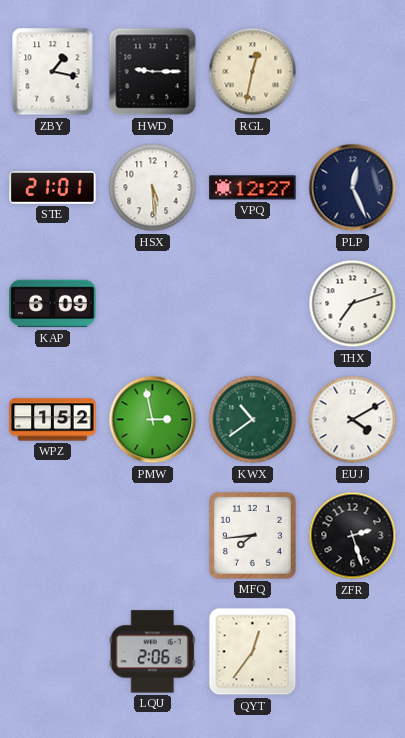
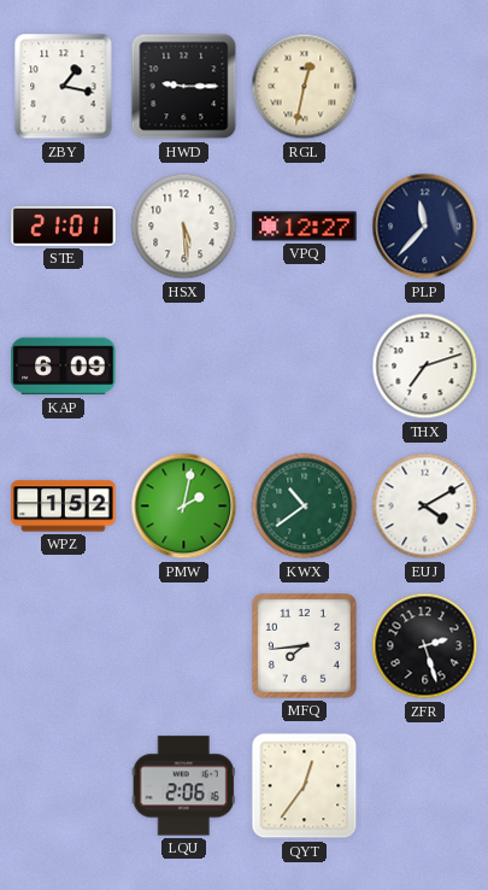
PLP: 12:26 -> 11:37 (425, 227)
PMW: 2:58 -> 2:02 (184, 507)
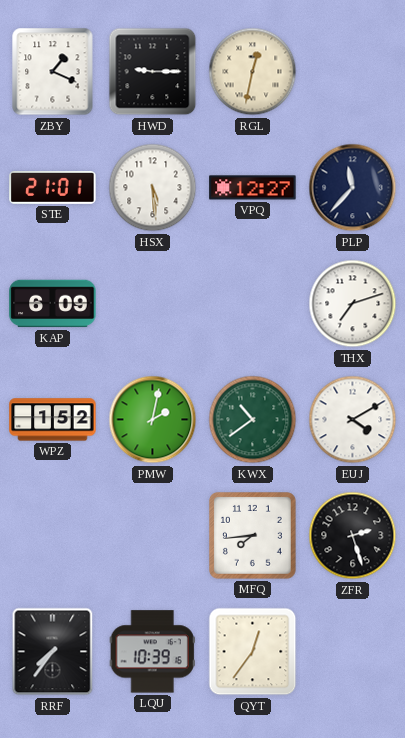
ZBY: 1:17 -> 1:19 (53, 72)
RRF: none -> 7:36 (53, 652)
LQU: 2:06 -> 10:39 (152, 652)
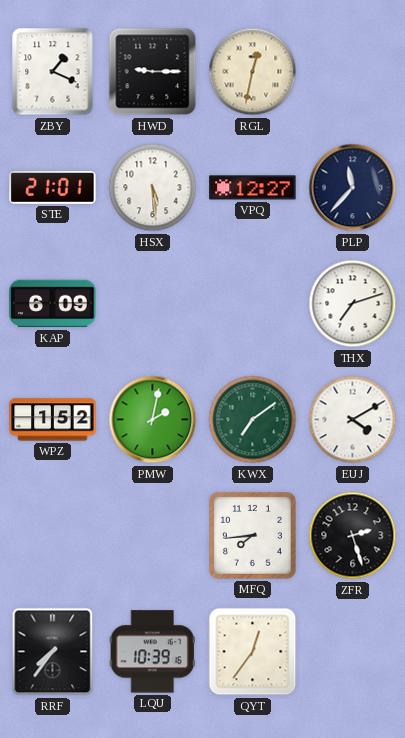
KWX: 10:39 -> 7:09 (253, 420)
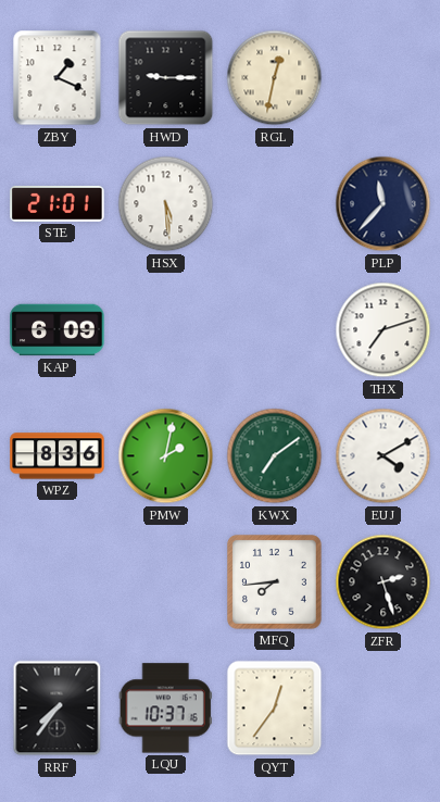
VPQ: 12:27 -> none (253, 188)
WPZ: 1:52 -> 8:36 (58, 456)
LQU: 10:39 -> 10:37 (165, 709)
